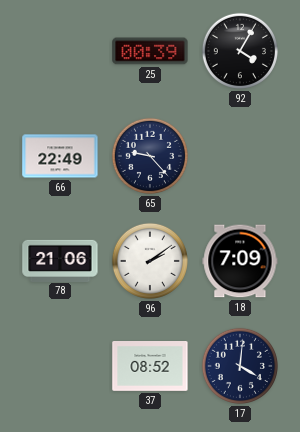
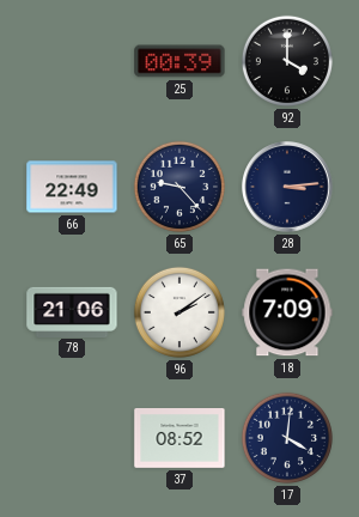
92: 4:05 -> 4:00 (287, 61)
28: none -> 3:14 (288, 188)
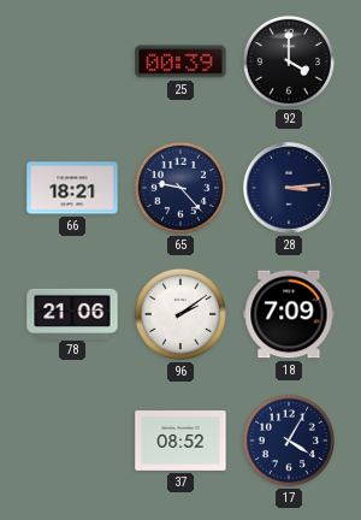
66: 22:49 -> 18:21 (72, 188)
17: 4:01 -> 4:05 (289, 441)
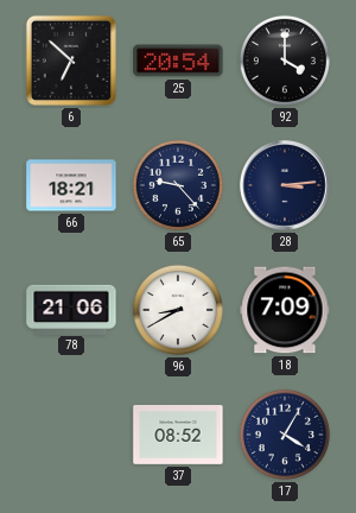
6: none -> 6:52 (71, 61)
25: 00:39 -> 20:54 (178, 61)
96: 2:09 -> 8:40 (178, 310)
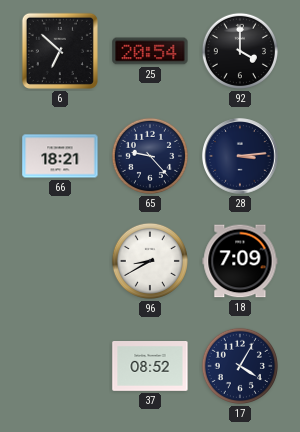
78: 21:06 -> none (71, 309)
